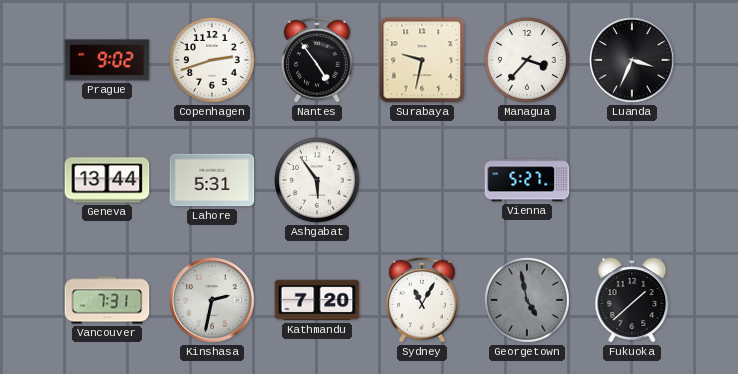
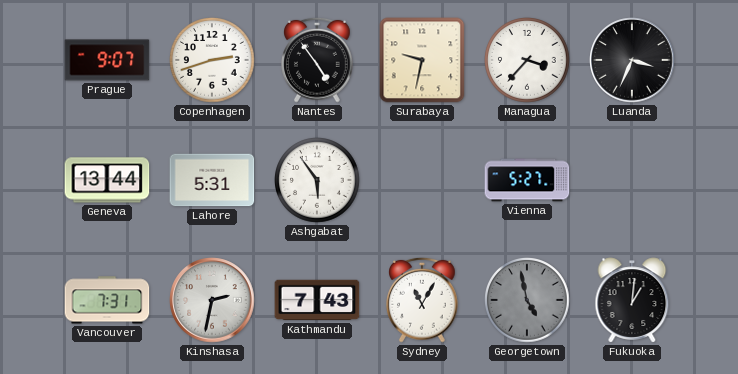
Prague: 9:02 -> 9:07 (107, 60)
Kathmandu: 7:20 -> 7:43 (317, 300)
Fukuoka: 1:38 -> 1:01 (632, 300)
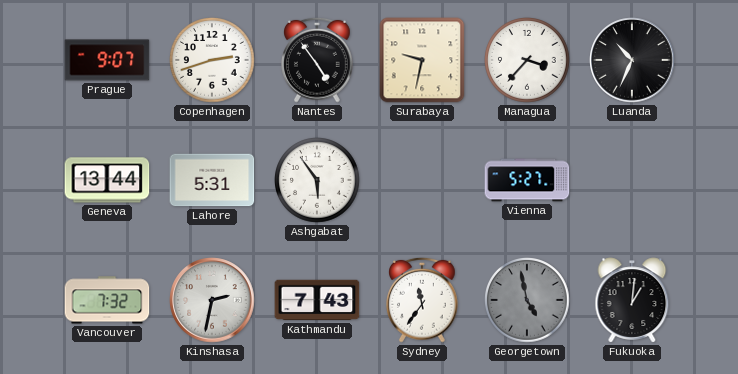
Luanda: 3:34 -> 10:34 (632, 60)
Vancouver: 7:31 -> 7:32 (107, 300)
Sydney: 11:05 -> 11:36 (423, 300)
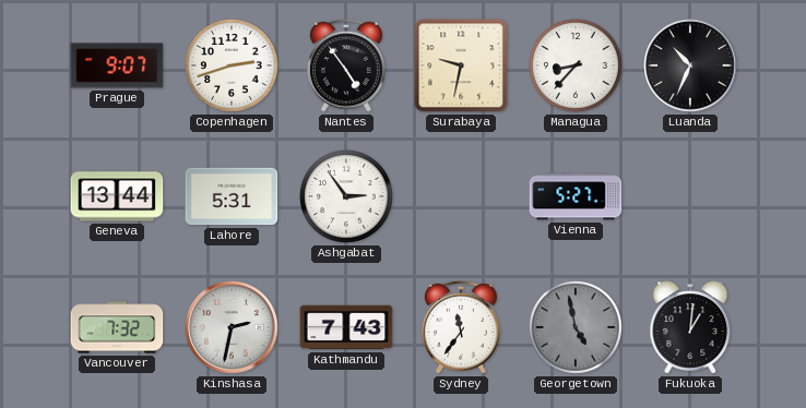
Managua: 3:37 -> 8:37 (576, 65)
Ashgabat: 5:54 -> 2:54 (346, 196)
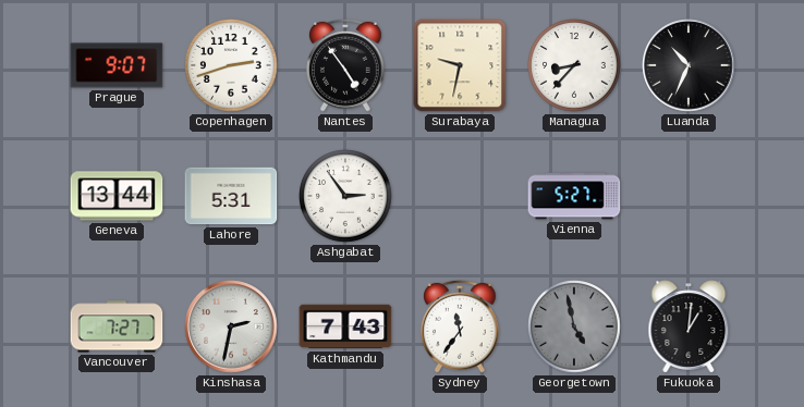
Vancouver: 7:32 -> 7:27 (117, 326)
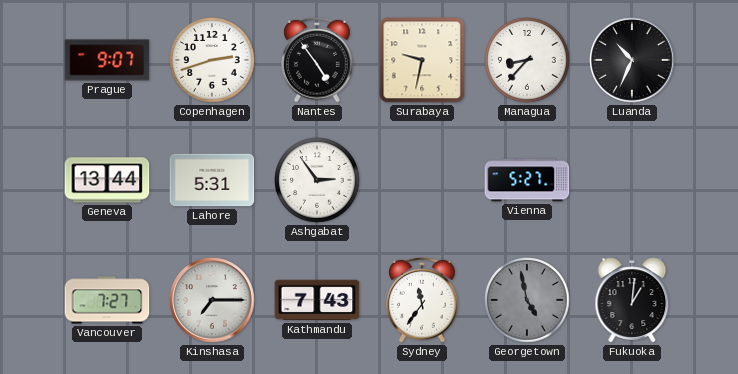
Kinshasa: 2:32 -> 7:15 (212, 300)
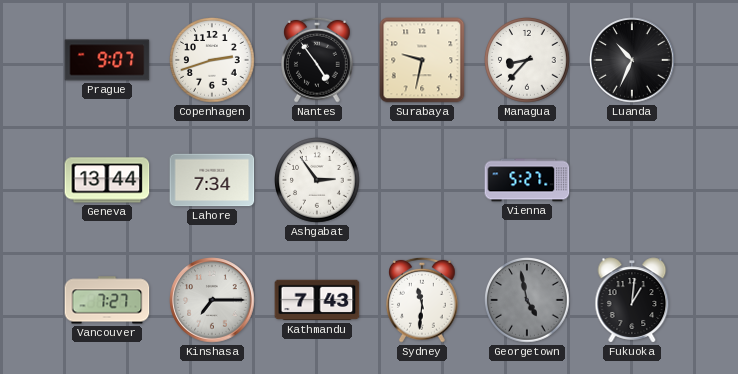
Lahore: 5:31 -> 7:34 (212, 180)
Sydney: 11:36 -> 11:31 (423, 300)
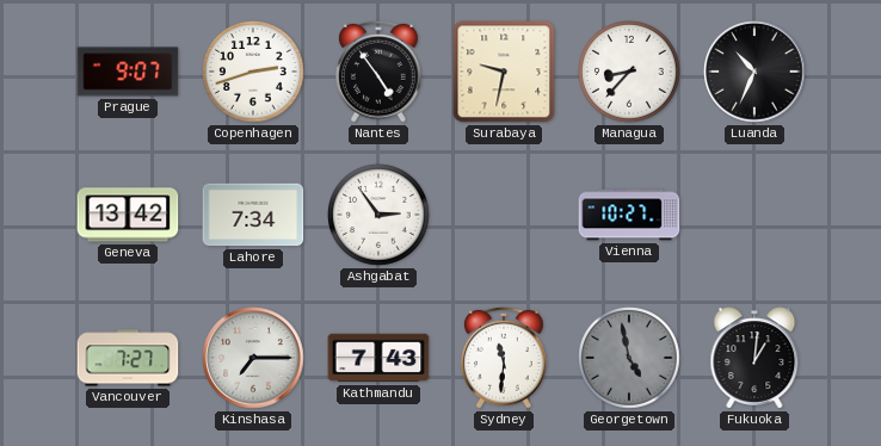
Geneva: 13:44 -> 13:42 (128, 215)
Vienna: 5:27 -> 10:27 (629, 215)
